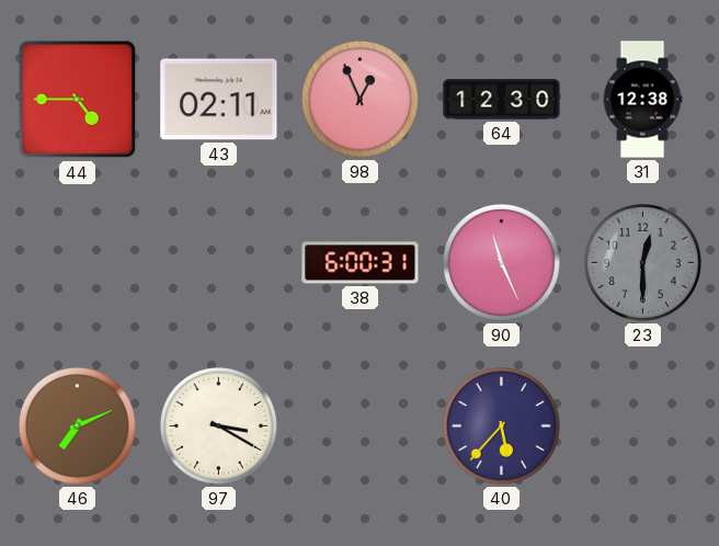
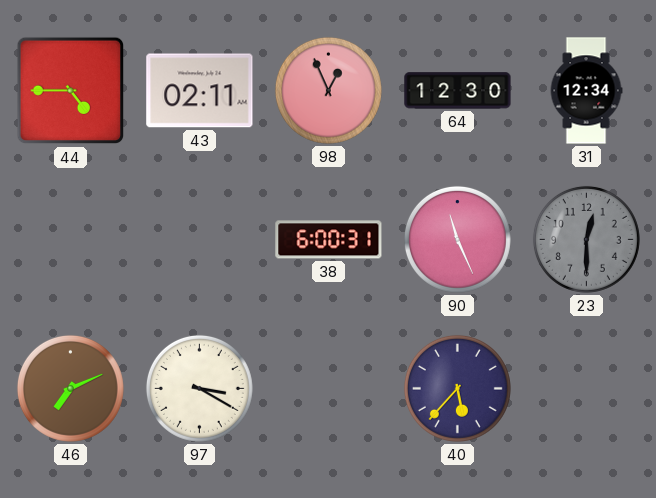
31: 12:38 -> 12:34 (586, 91)
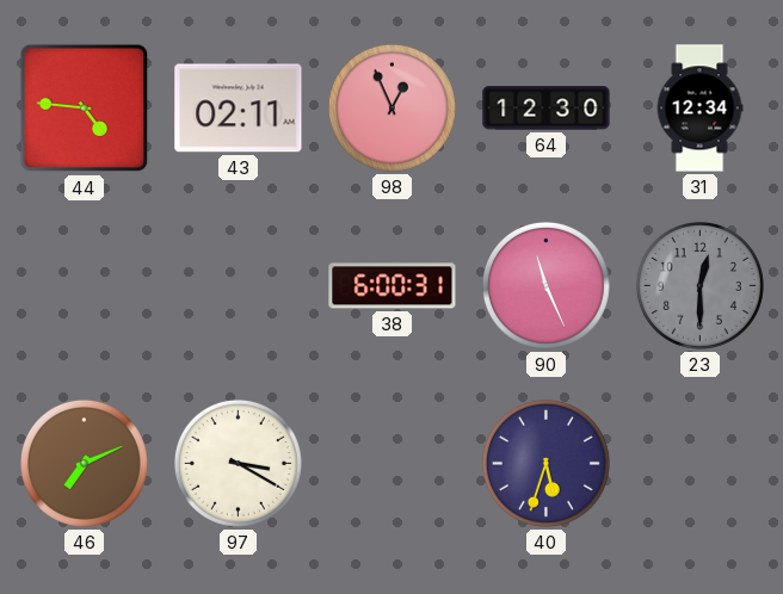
44: 4:45 -> 4:46 (85, 109)
40: 5:37 -> 5:33 (545, 463)
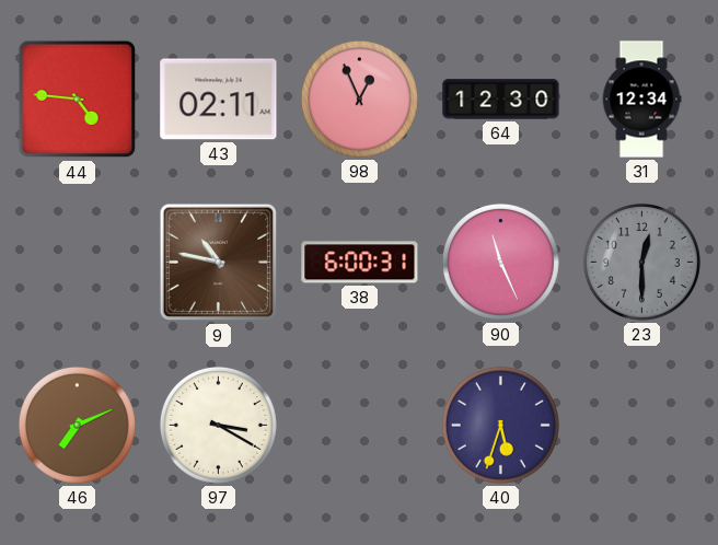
9: none -> 10:47 (219, 263)
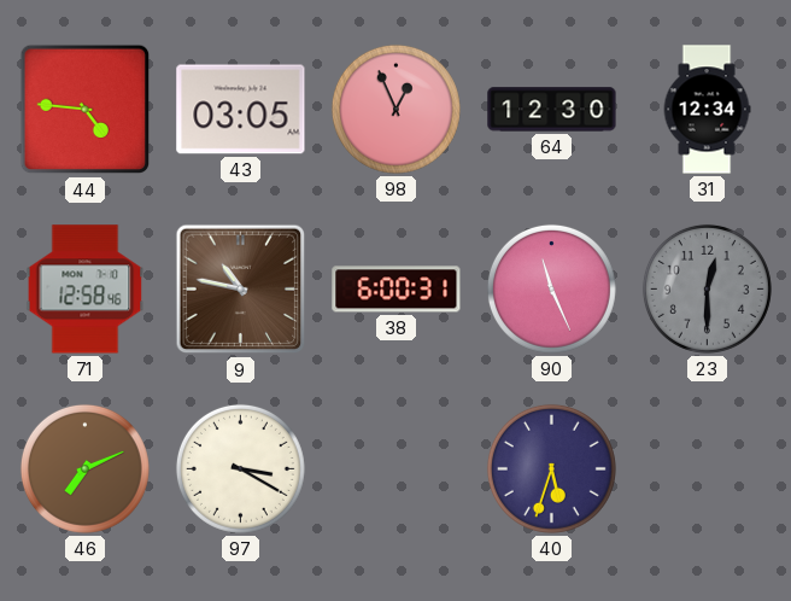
43: 02:11 -> 03:05 (241, 110)
71: none -> 12:58 (86, 290)
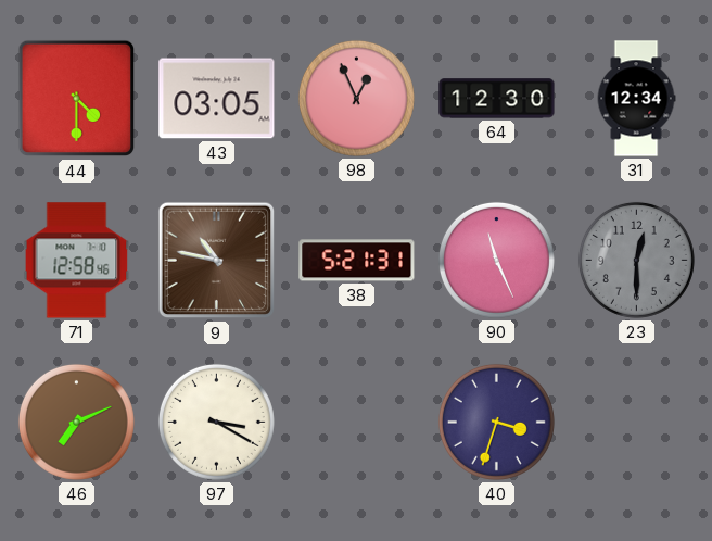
44: 4:46 -> 4:30 (77, 99)
38: 6:00 -> 5:21 (357, 261)
40: 5:33 -> 3:33 (496, 422)
